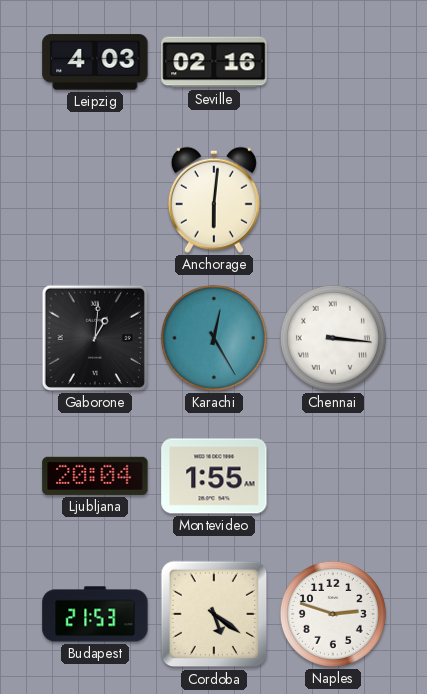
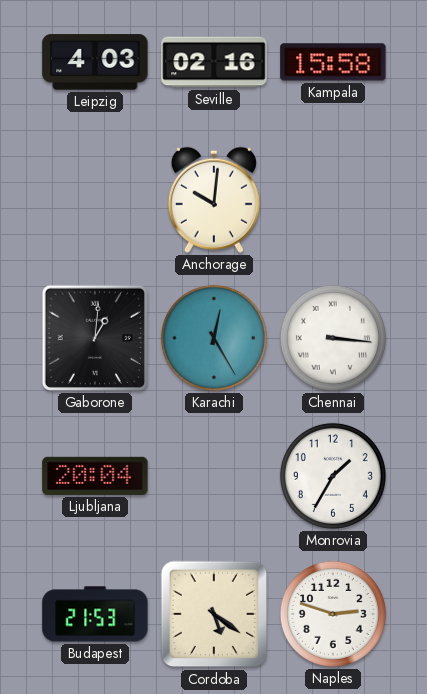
Kampala: none -> 15:58 (333, 62)
Anchorage: 6:01 -> 10:01 (214, 200)
Montevideo: 1:55 -> none (214, 476)
Monrovia: none -> 1:35 (333, 476)
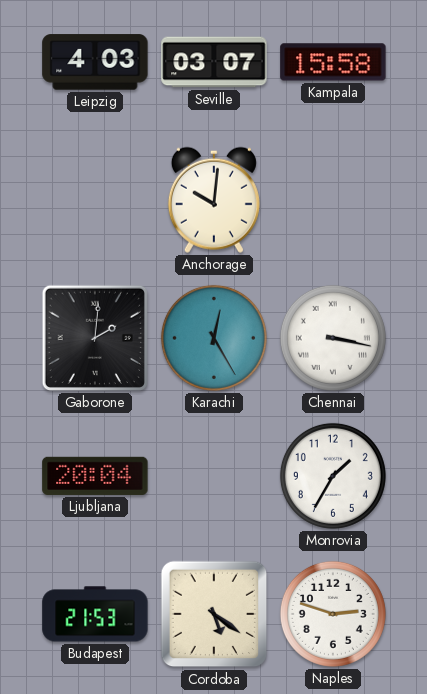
Seville: 02:16 -> 03:07 (214, 62)
Gaborone: 1:01 -> 2:01 (95, 338)
Chennai: 3:16 -> 3:17 (333, 338)
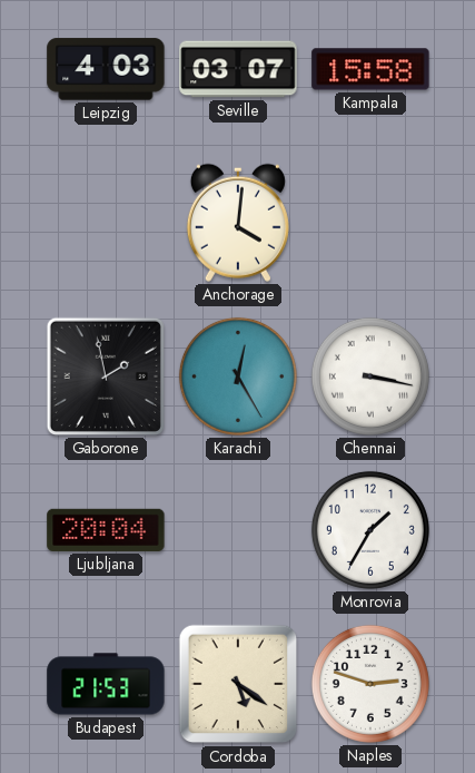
Anchorage: 10:01 -> 4:01 (238, 223)
Gaborone: 2:01 -> 1:58 (106, 376)
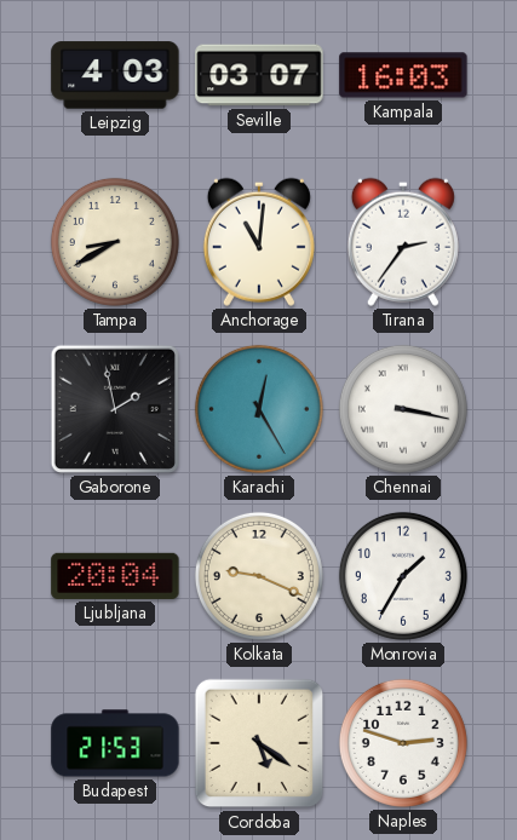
Kampala: 15:58 -> 16:03 (403, 75)
Tampa: none -> 8:40 (115, 242)
Anchorage: 4:01 -> 11:01 (259, 242)
Tirana: none -> 2:36 (403, 242)
Kolkata: none -> 9:19 (259, 576)
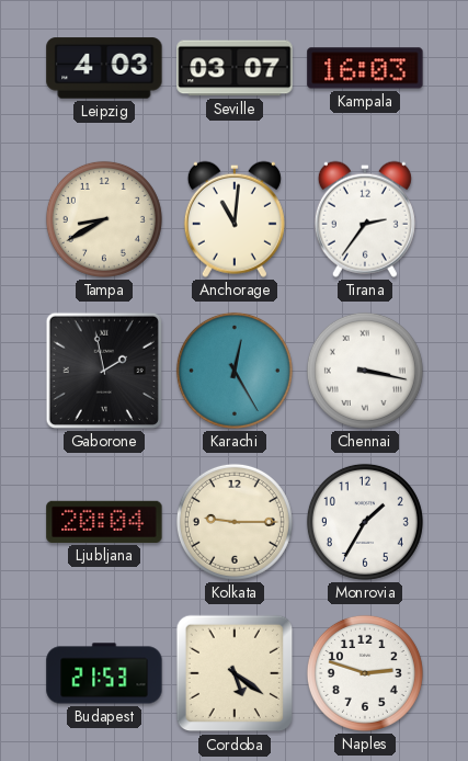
Kolkata: 9:19 -> 9:15 (235, 522)
